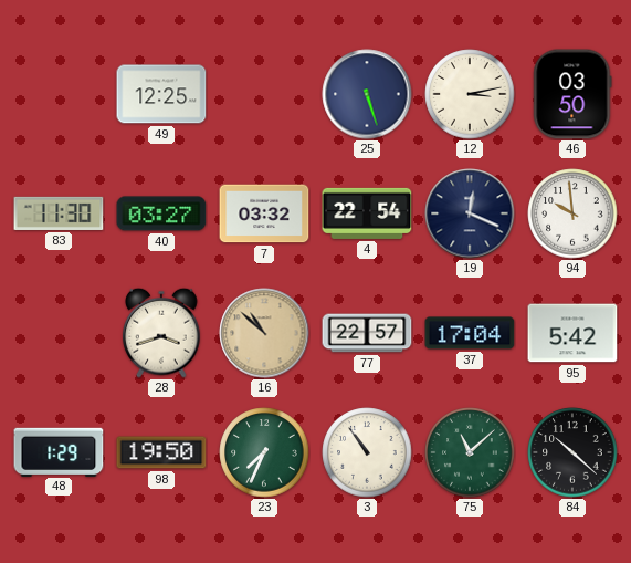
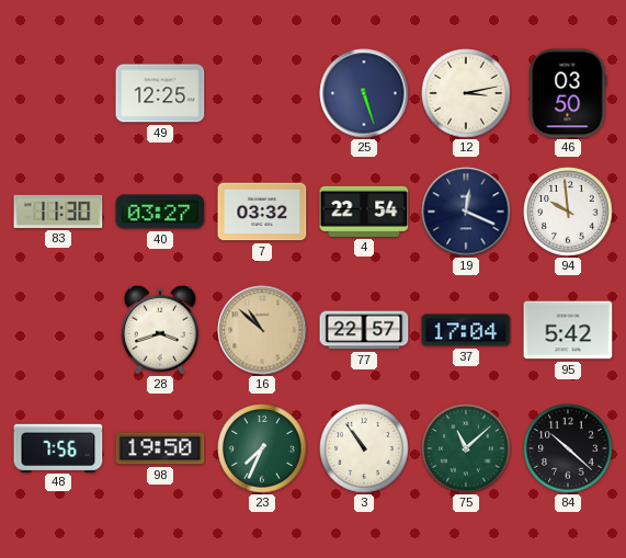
48: 1:29 -> 7:56 (58, 447)
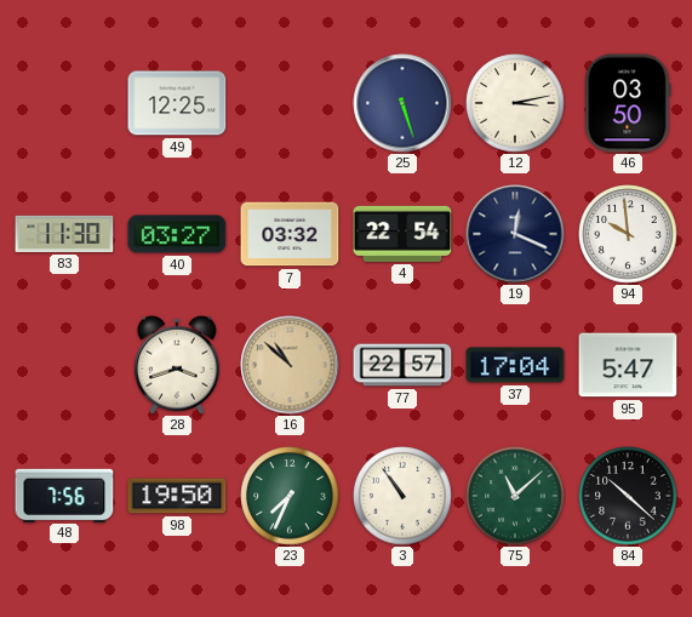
95: 5:42 -> 5:47 (628, 365)
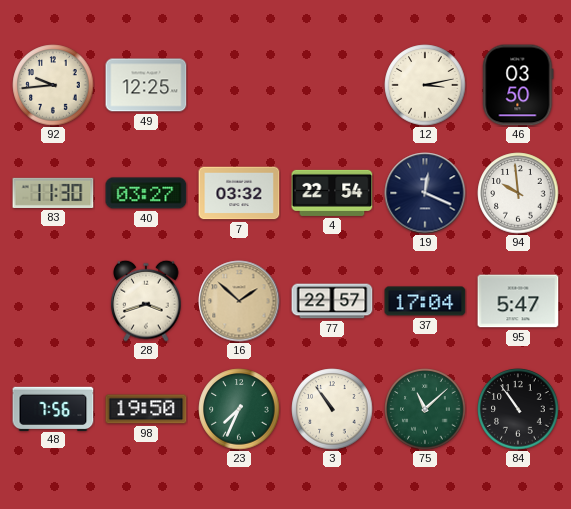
92: none -> 9:44 (53, 85)
25: 5:27 -> none (402, 103)
16: 10:52 -> 1:52 (239, 301)
84: 10:22 -> 10:54 (518, 409)
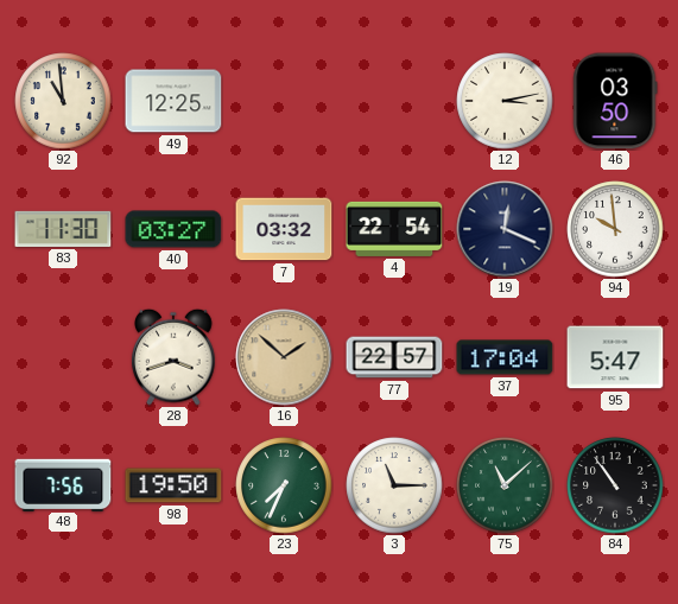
92: 9:44 -> 10:59 (63, 101)
3: 10:54 -> 11:15 (394, 485)
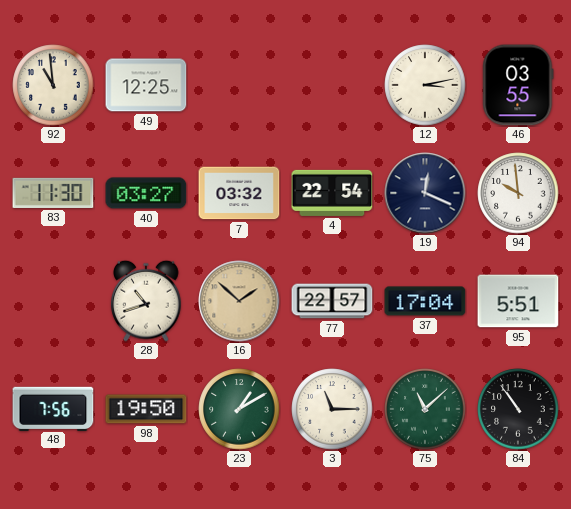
46: 03:50 -> 03:55 (518, 85)
28: 3:42 -> 10:42 (146, 301)
95: 5:47 -> 5:51 (518, 301)
23: 7:34 -> 1:10 (239, 409)
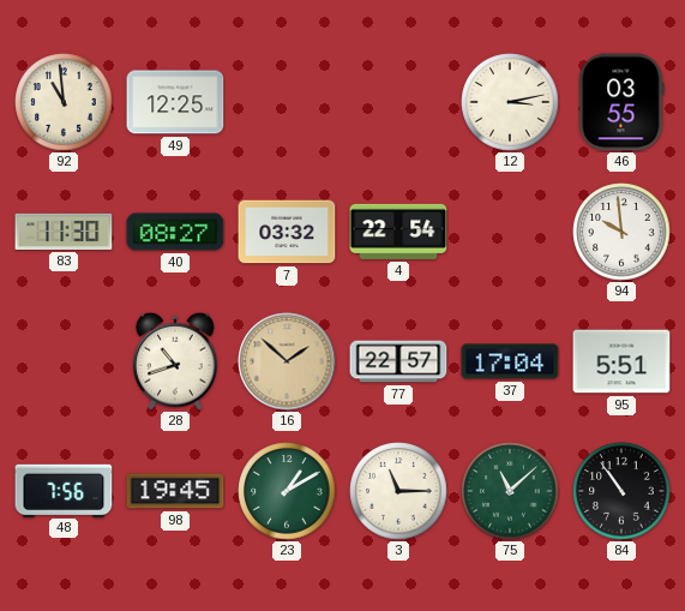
40: 03:27 -> 08:27 (175, 232)
19: 12:19 -> none (425, 193)
98: 19:50 -> 19:45 (175, 491)
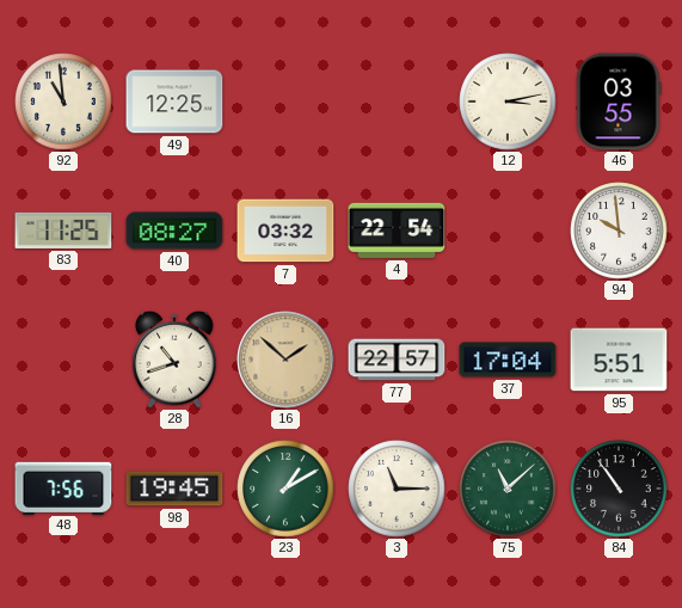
83: 11:30 -> 11:25 (63, 231)
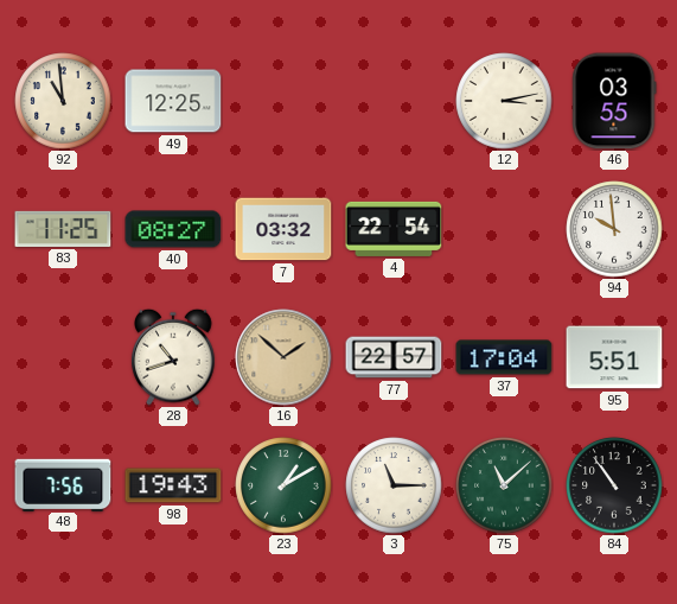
98: 19:45 -> 19:43 (173, 485)
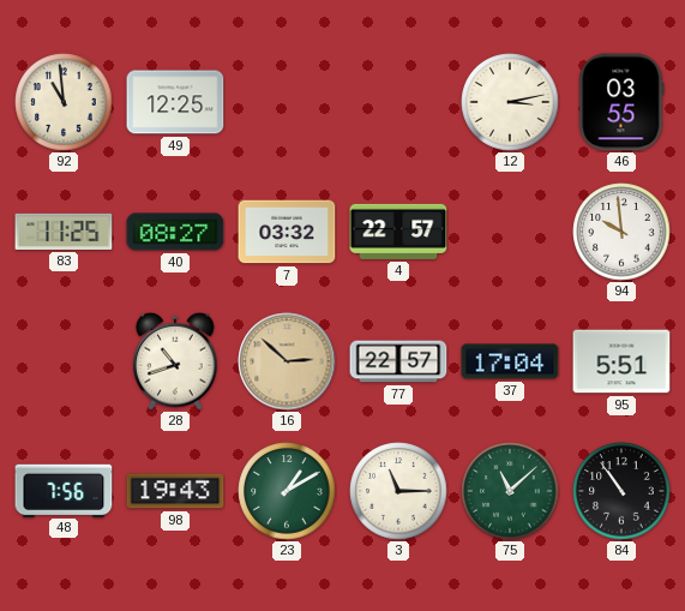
4: 22:54 -> 22:57 (398, 232)
16: 1:52 -> 2:52 (287, 361)
